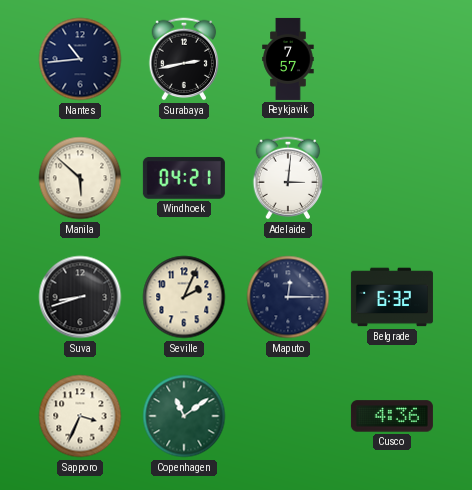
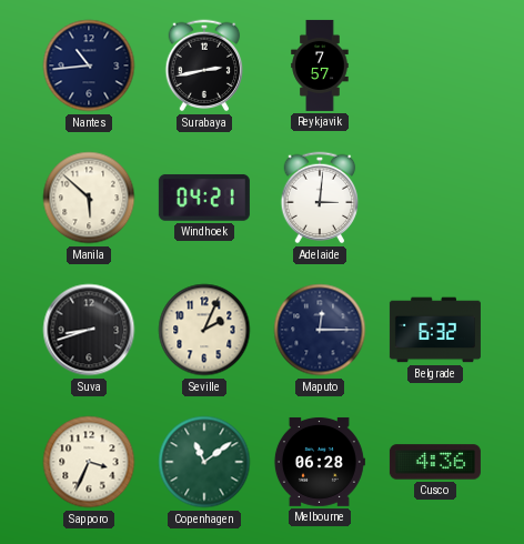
Melbourne: none -> 06:28 (319, 462)
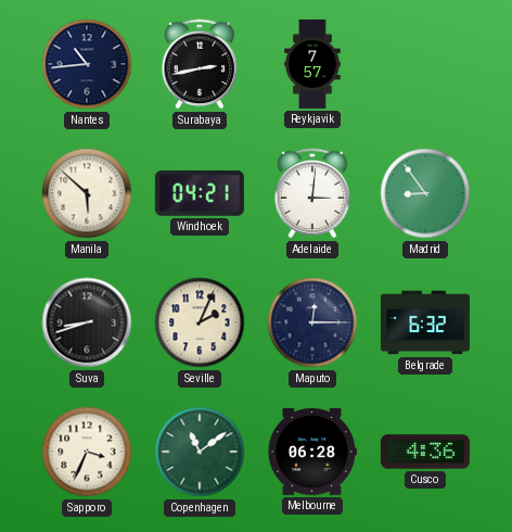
Madrid: none -> 8:54 (425, 193)
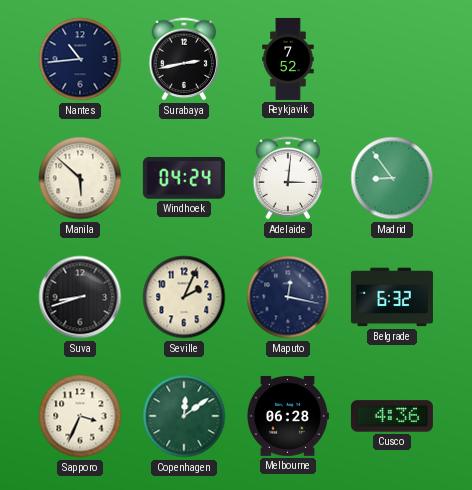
Reykjavik: 7:57 -> 7:52 (288, 59)
Windhoek: 04:21 -> 04:24 (184, 178)
Maputo: 12:15 -> 12:17 (288, 297)
Copenhagen: 11:09 -> 12:09 (184, 416)
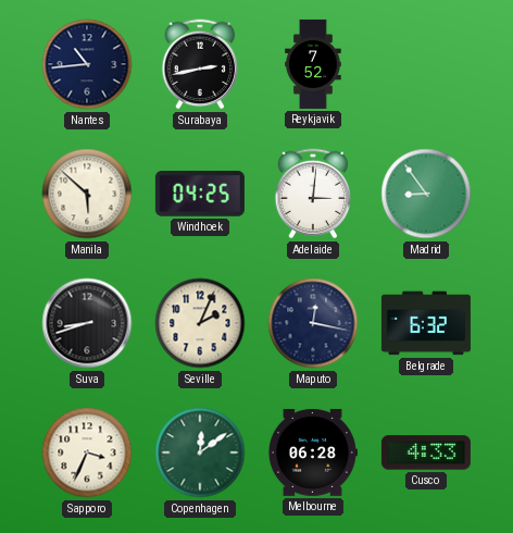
Windhoek: 04:24 -> 04:25 (200, 194)
Cusco: 4:36 -> 4:33 (426, 453)
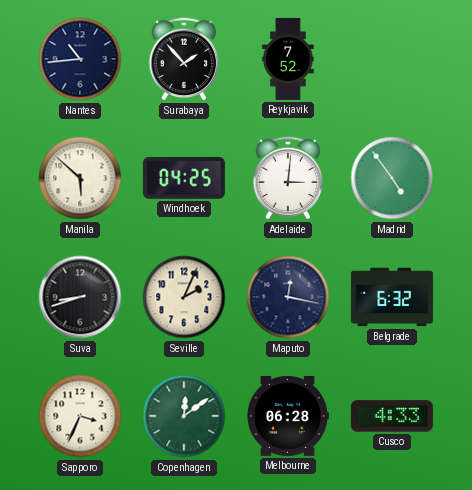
Surabaya: 2:43 -> 1:53 (184, 59)
Madrid: 8:54 -> 4:54 (392, 178)
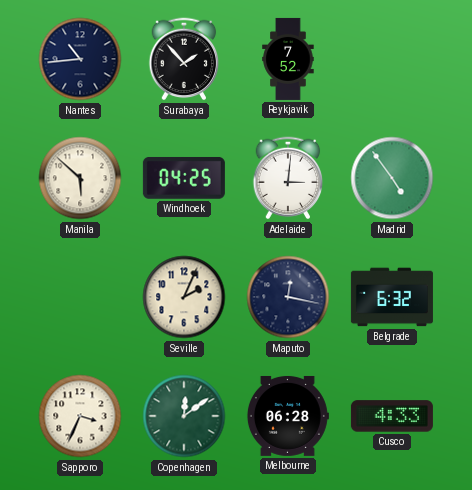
Suva: 8:42 -> none (80, 297)
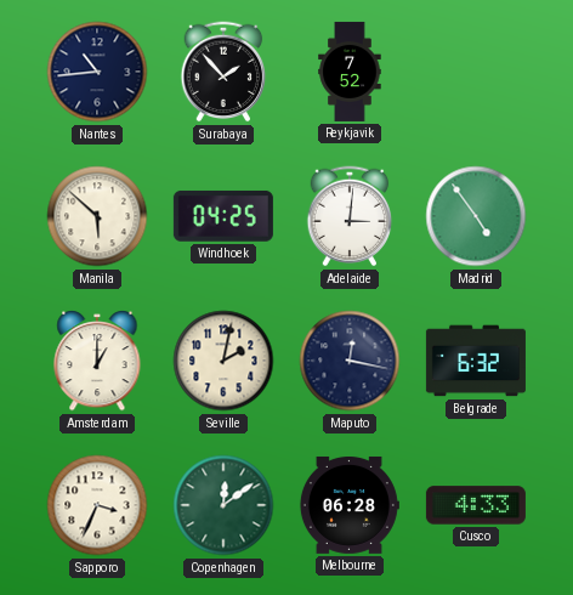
Amsterdam: none -> 1:00 (97, 362)
Seville: 2:04 -> 2:02 (223, 361)
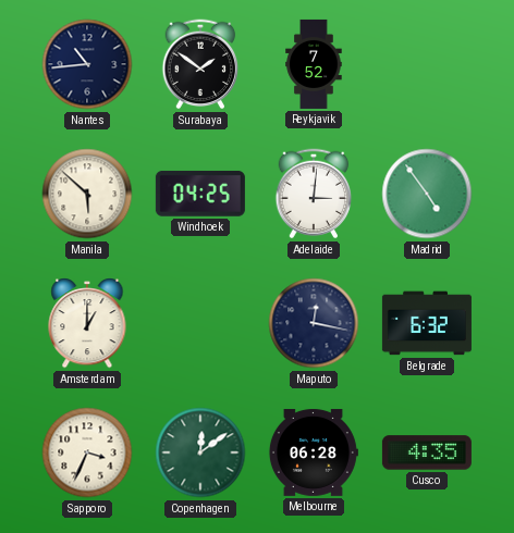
Surabaya: 1:53 -> 1:51 (200, 64)
Seville: 2:02 -> none (223, 361)
Cusco: 4:33 -> 4:35 (427, 453)
